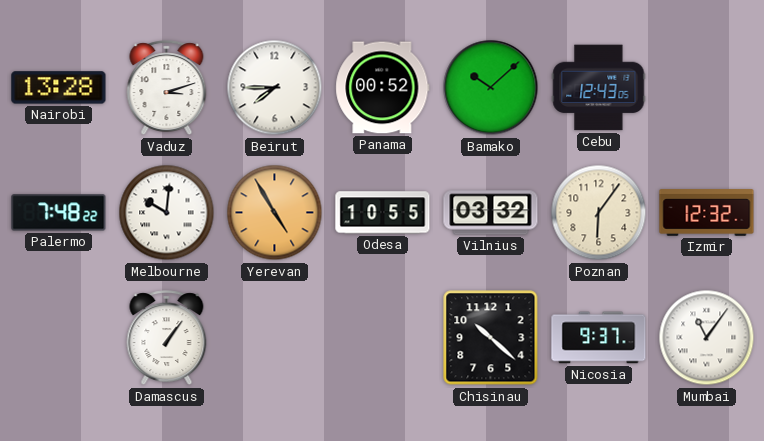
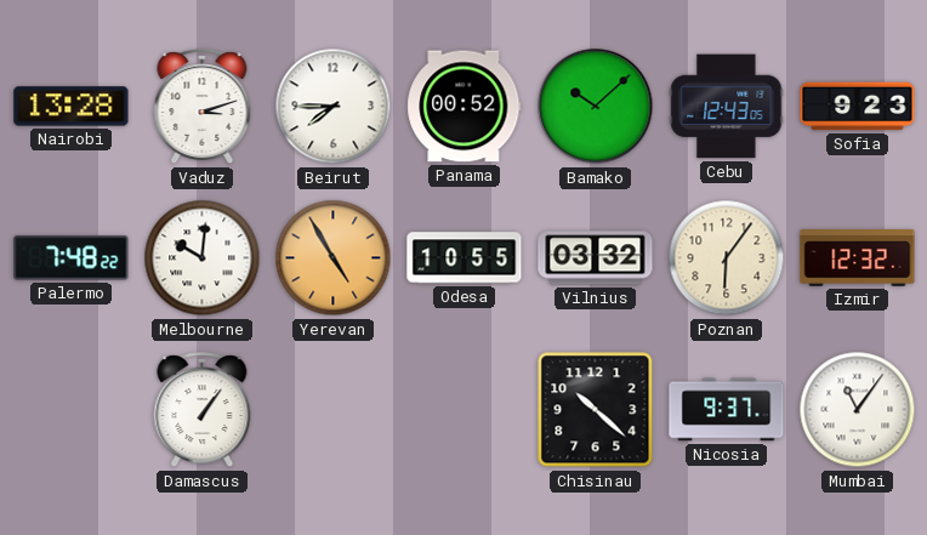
Sofia: none -> 9:23 (858, 107)
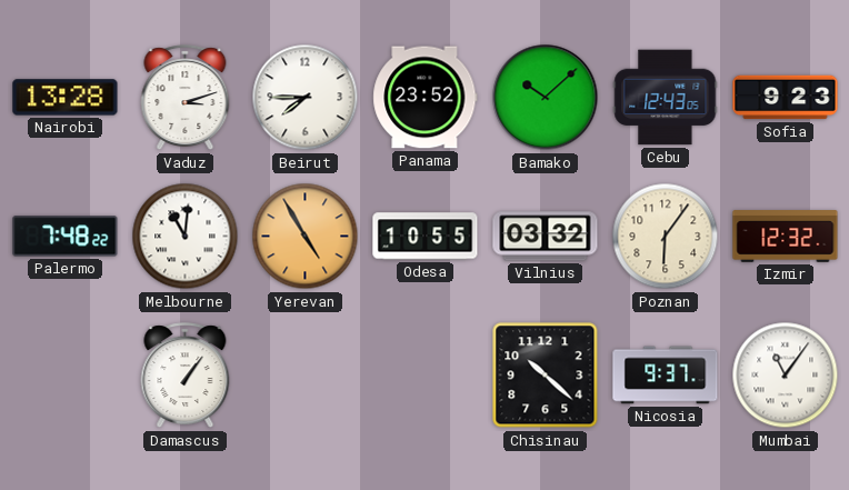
Panama: 00:52 -> 23:52 (426, 98)
Melbourne: 10:01 -> 11:01 (186, 237)
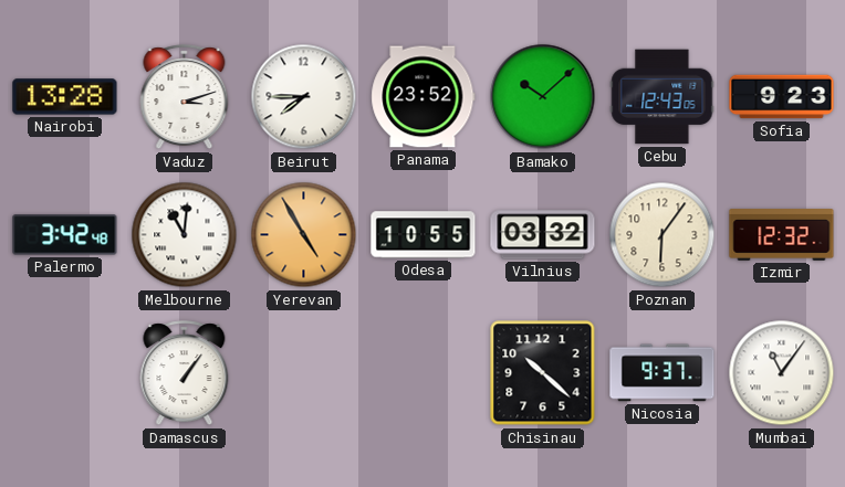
Palermo: 7:48 -> 3:42 (65, 235)
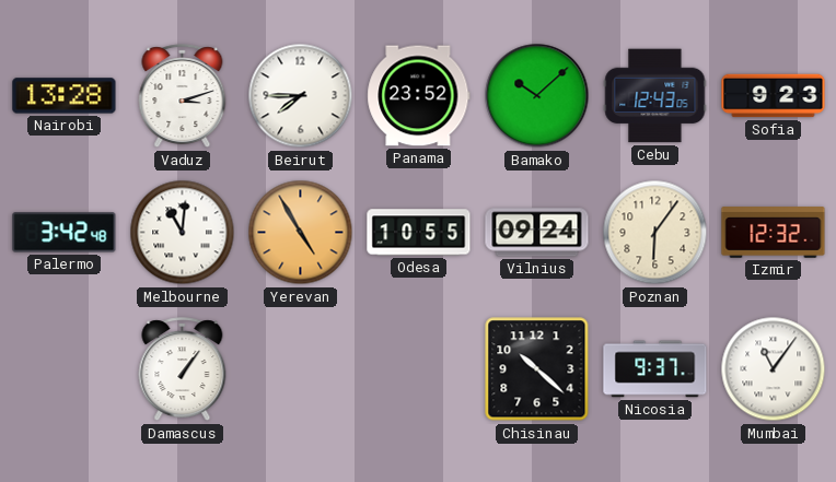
Vilnius: 03:32 -> 09:24 (537, 233)
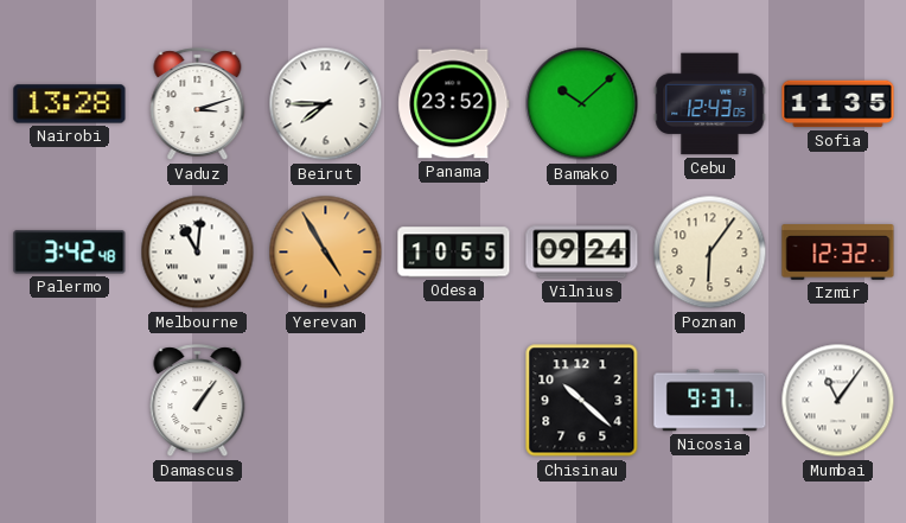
Sofia: 9:23 -> 11:35 (838, 104)
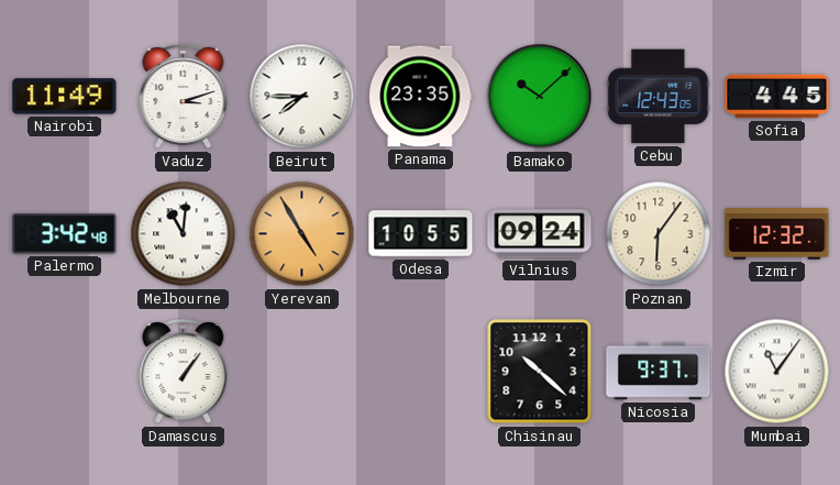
Nairobi: 13:28 -> 11:49 (65, 97)
Panama: 23:52 -> 23:35 (421, 97)
Sofia: 11:35 -> 4:45 (777, 97)
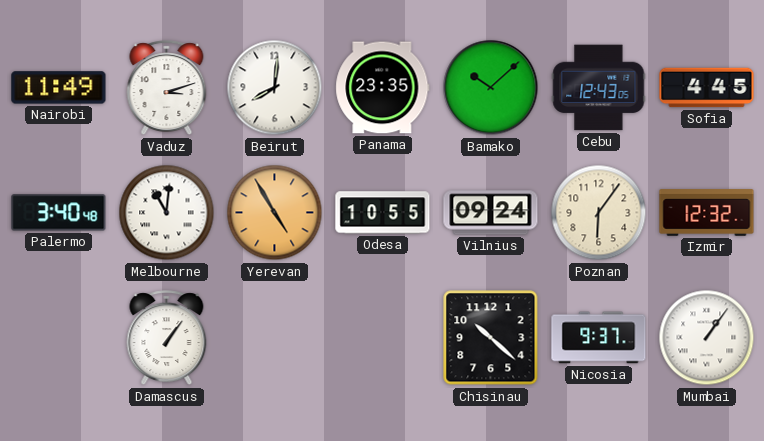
Beirut: 7:45 -> 8:01 (275, 88)
Palermo: 3:42 -> 3:40 (59, 213)
Mumbai: 11:06 -> 1:06 (707, 338)
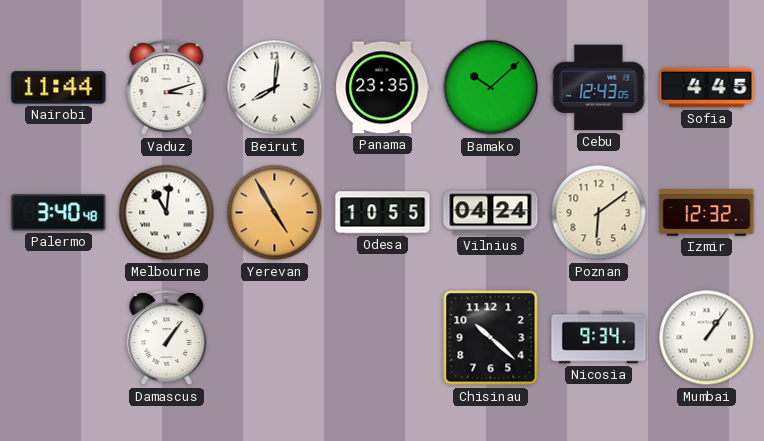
Nairobi: 11:49 -> 11:44 (59, 88)
Vilnius: 09:24 -> 04:24 (491, 213)
Poznan: 6:06 -> 6:09 (599, 213)
Nicosia: 9:37 -> 9:34 (599, 338)
